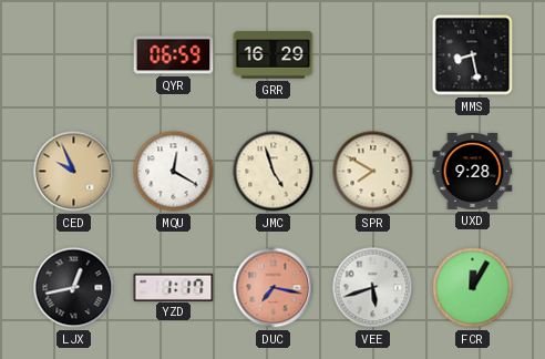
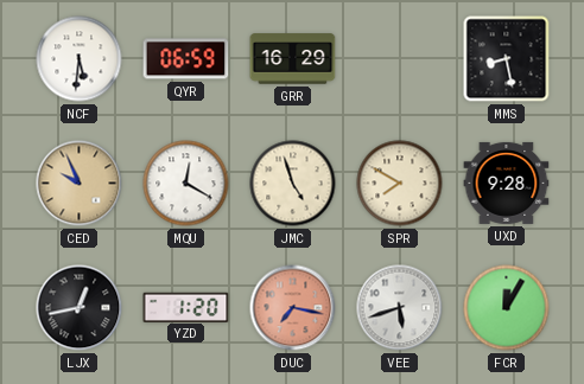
NCF: none -> 5:31 (80, 59)
YZD: 1:17 -> 1:20 (186, 307)
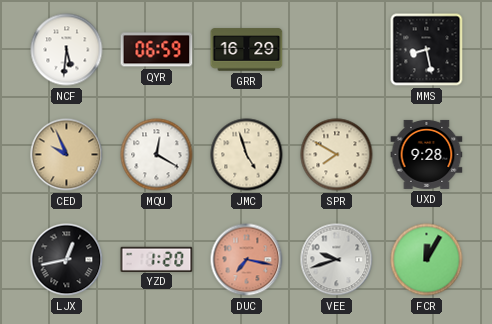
VEE: 5:42 -> 9:42 (337, 260)
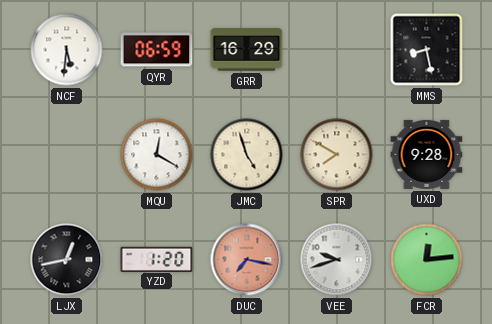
CED: 9:56 -> none (67, 155)
FCR: 12:05 -> 12:14 (427, 260)
